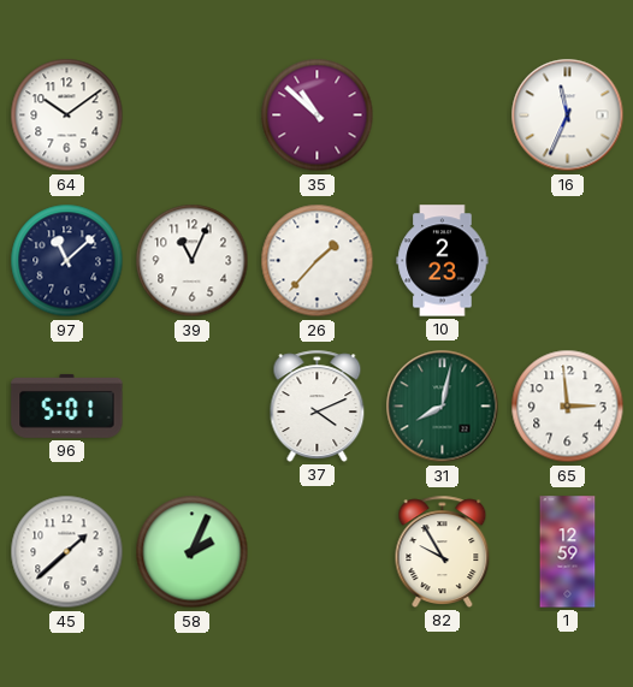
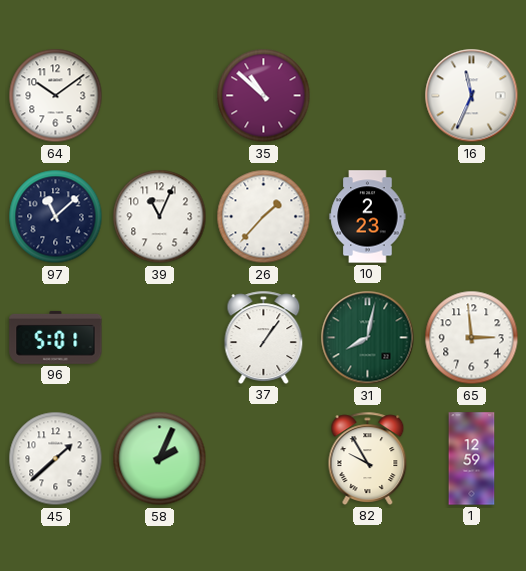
37: 4:11 -> 1:06 (264, 337)
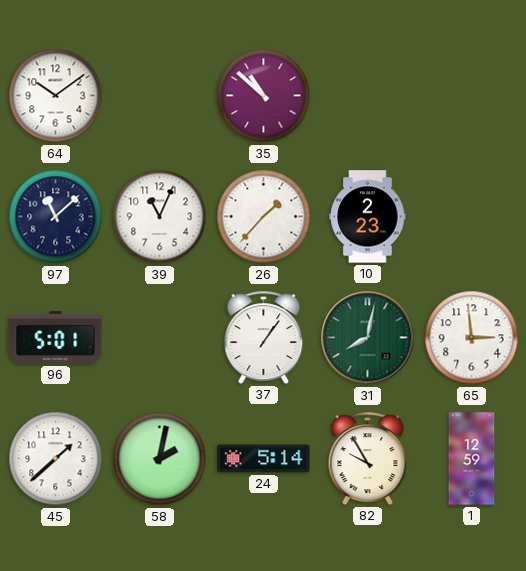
16: 11:34 -> none (472, 96)
58: 2:04 -> 2:02 (160, 459)
24: none -> 5:14 (264, 459)
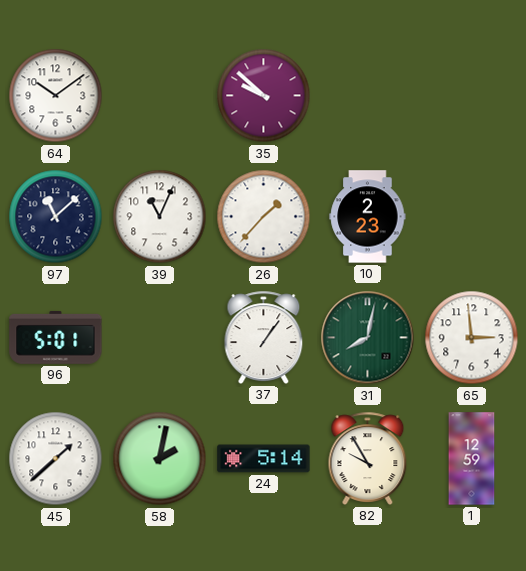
35: 10:52 -> 9:52 (264, 96)
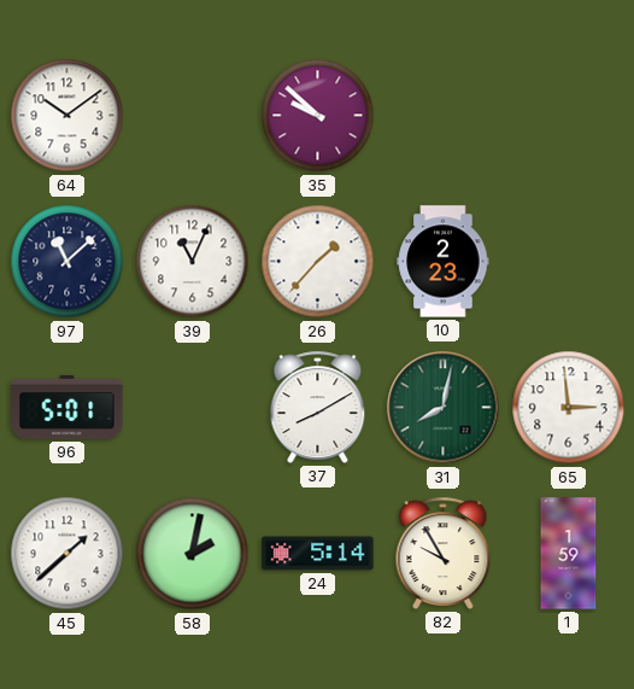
37: 1:06 -> 8:10 (318, 407)
1: 12:59 -> 1:59 (569, 554)
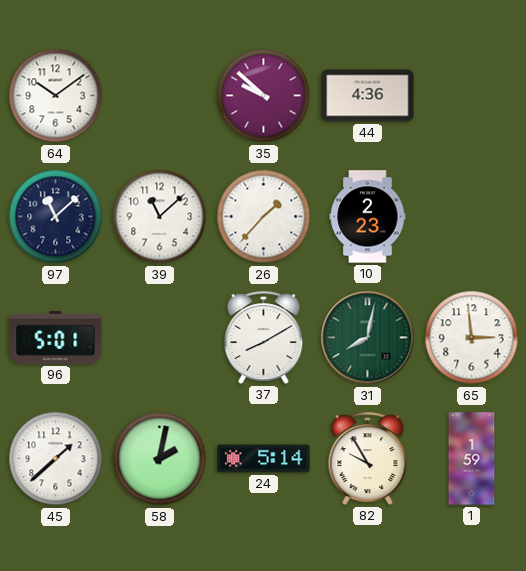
44: none -> 4:36 (368, 96)
39: 11:04 -> 11:08 (160, 217)
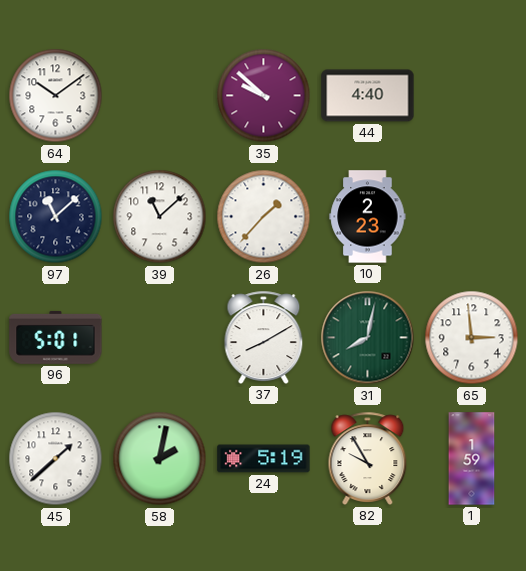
44: 4:36 -> 4:40 (368, 96)
24: 5:14 -> 5:19 (264, 459)
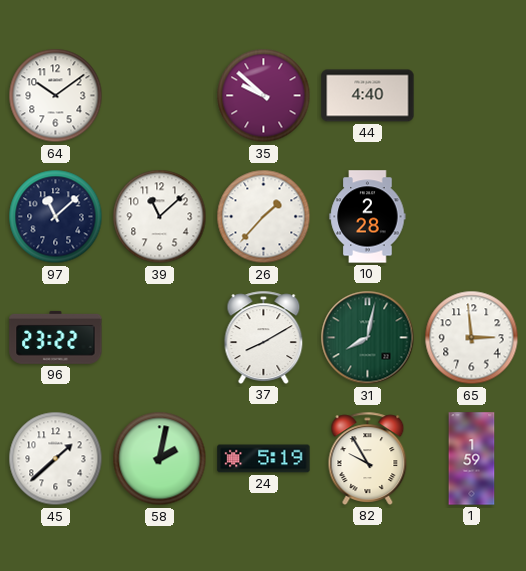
10: 2:23 -> 2:28 (368, 217)
96: 5:01 -> 23:22 (56, 337)
